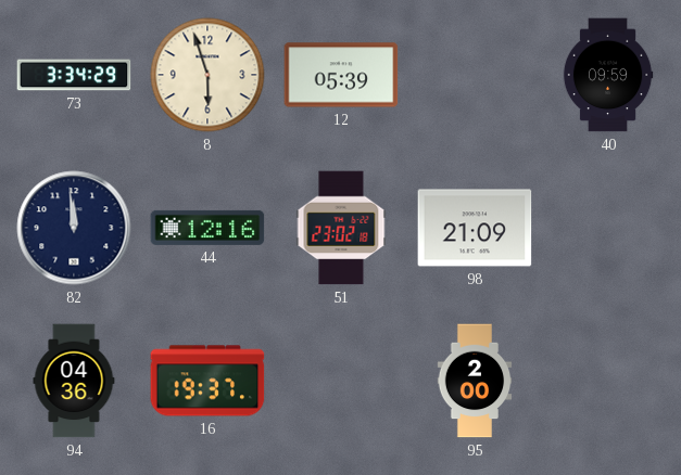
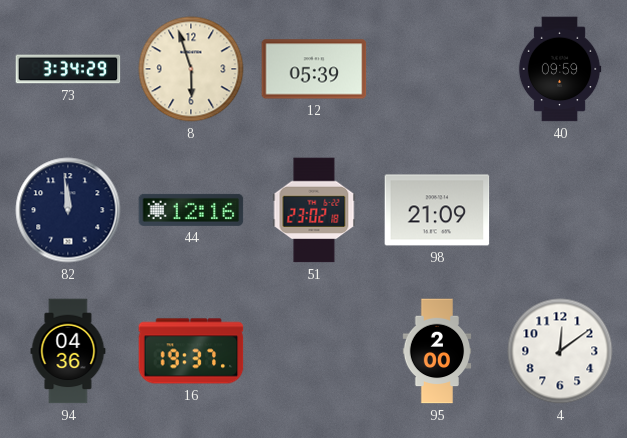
4: none -> 12:09 (560, 351)
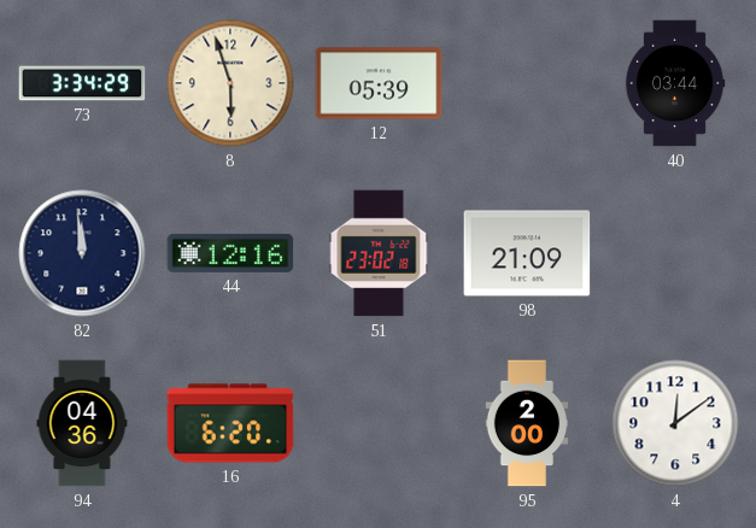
40: 09:59 -> 03:44 (675, 83)
16: 19:37 -> 6:20 (230, 423)
